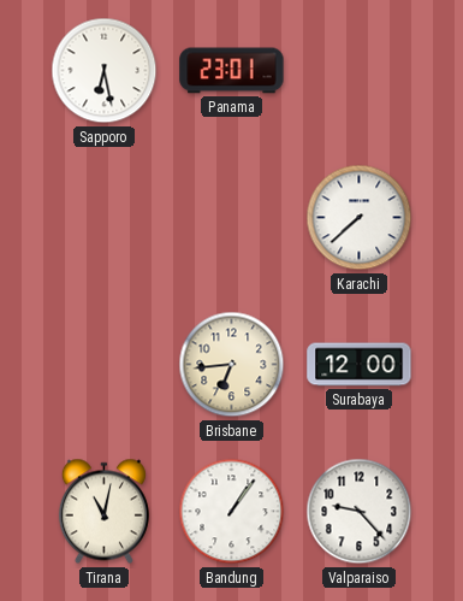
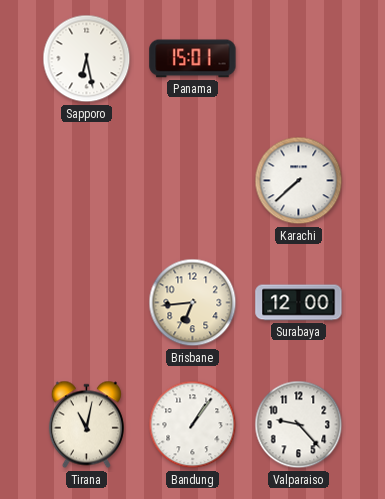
Panama: 23:01 -> 15:01 (193, 59)
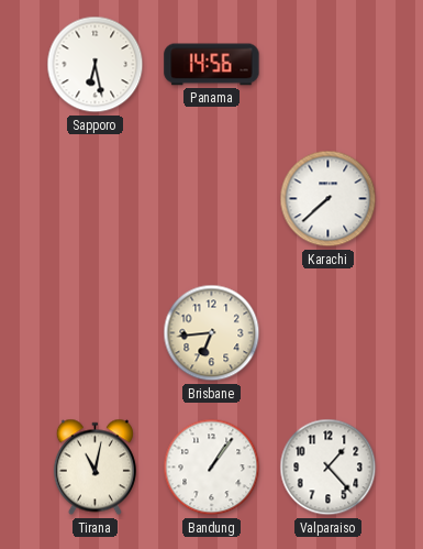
Panama: 15:01 -> 14:56 (212, 65)
Surabaya: 12:00 -> none (299, 303)
Valparaiso: 9:23 -> 1:23 (329, 468)
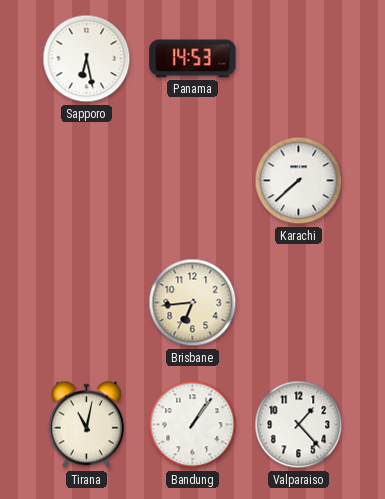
Panama: 14:56 -> 14:53 (193, 59)
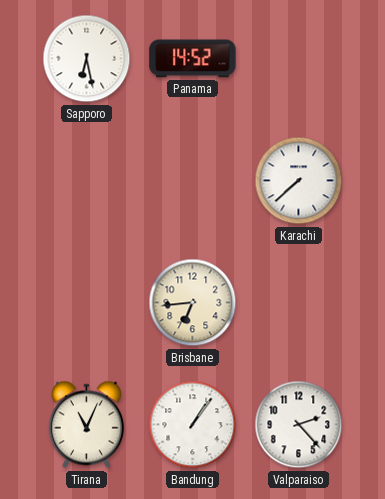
Panama: 14:53 -> 14:52 (193, 59)
Tirana: 11:02 -> 11:04 (86, 425)
Valparaiso: 1:23 -> 2:23 (299, 425)
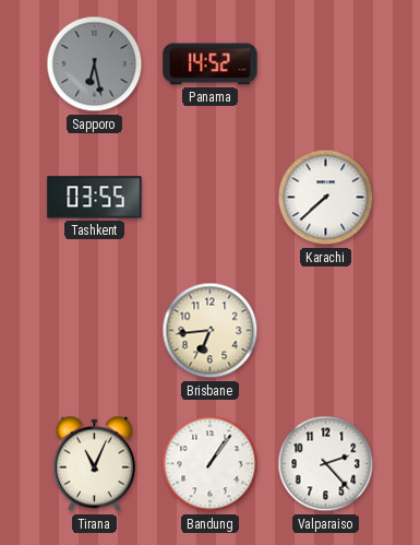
Sapporo dial: white -> grey (95, 64)
Tashkent: none -> 03:55 (95, 198)
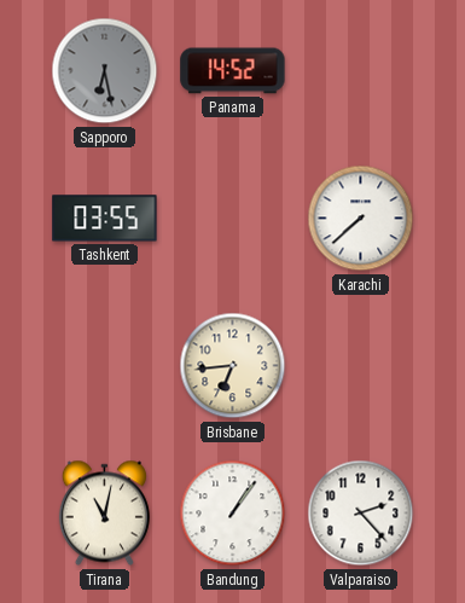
Tirana: 11:04 -> 11:02 (104, 514)
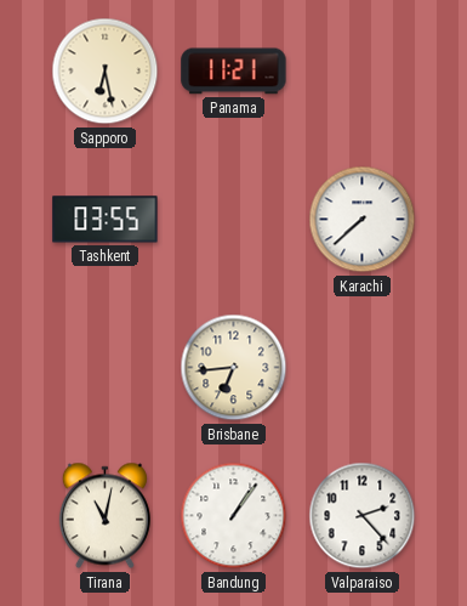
Sapporo dial: grey -> cream (106, 72)
Panama: 14:52 -> 11:21 (234, 72)
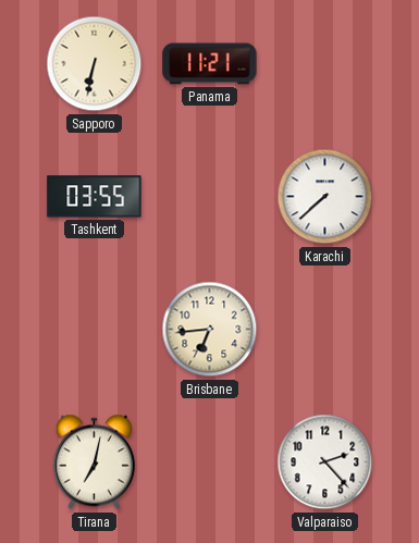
Sapporo: 6:28 -> 6:32 (95, 64)
Tirana: 11:02 -> 7:02 (94, 462)
Bandung: 1:06 -> none (234, 516)
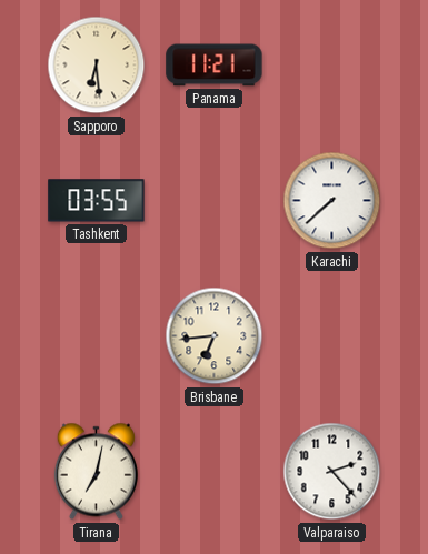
Sapporo: 6:32 -> 6:29 (97, 66)
